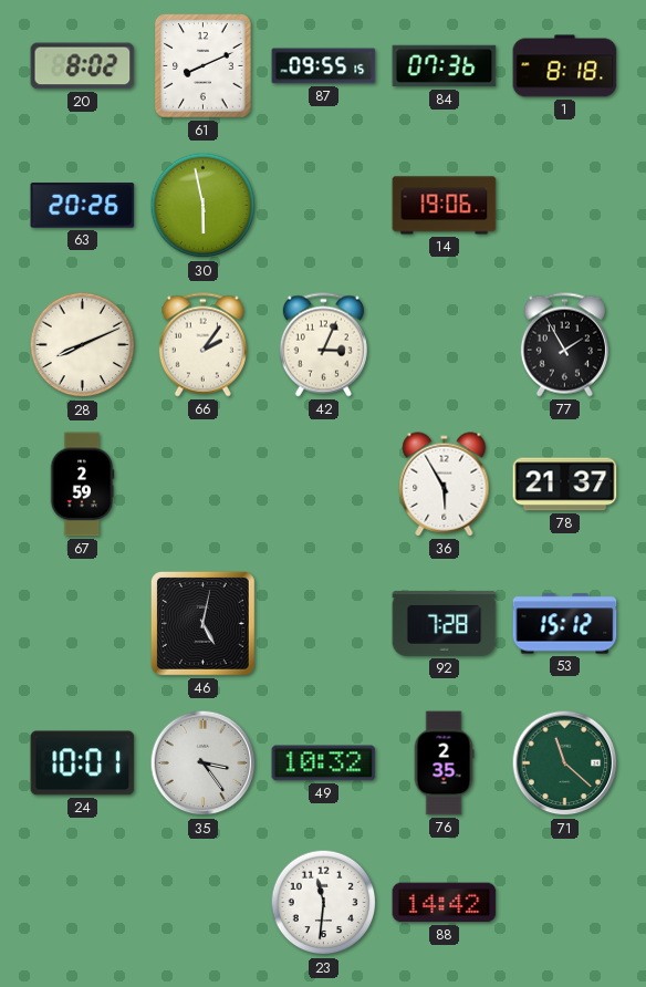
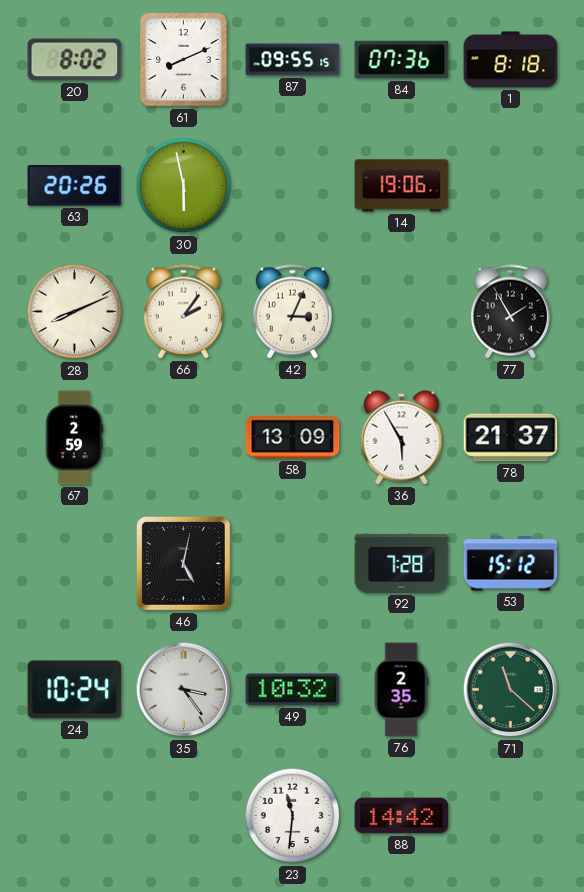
58: none -> 13:09 (293, 438)
24: 10:01 -> 10:24 (75, 690)
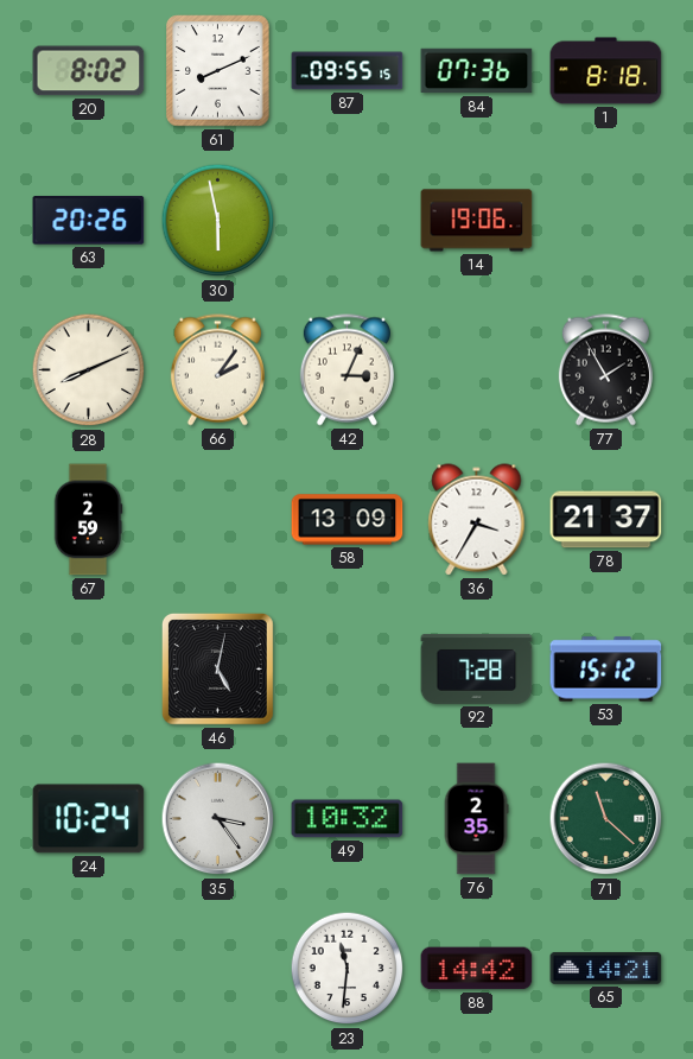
36: 5:55 -> 3:35 (477, 520)
65: none -> 14:21 (606, 968)
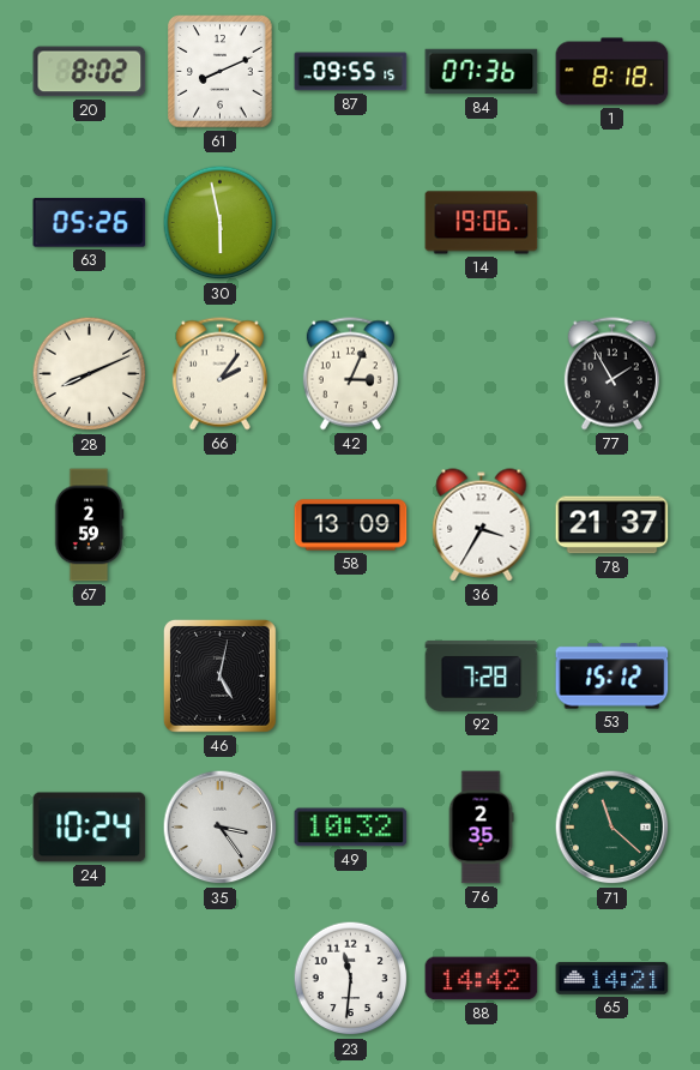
63: 20:26 -> 05:26 (90, 223)
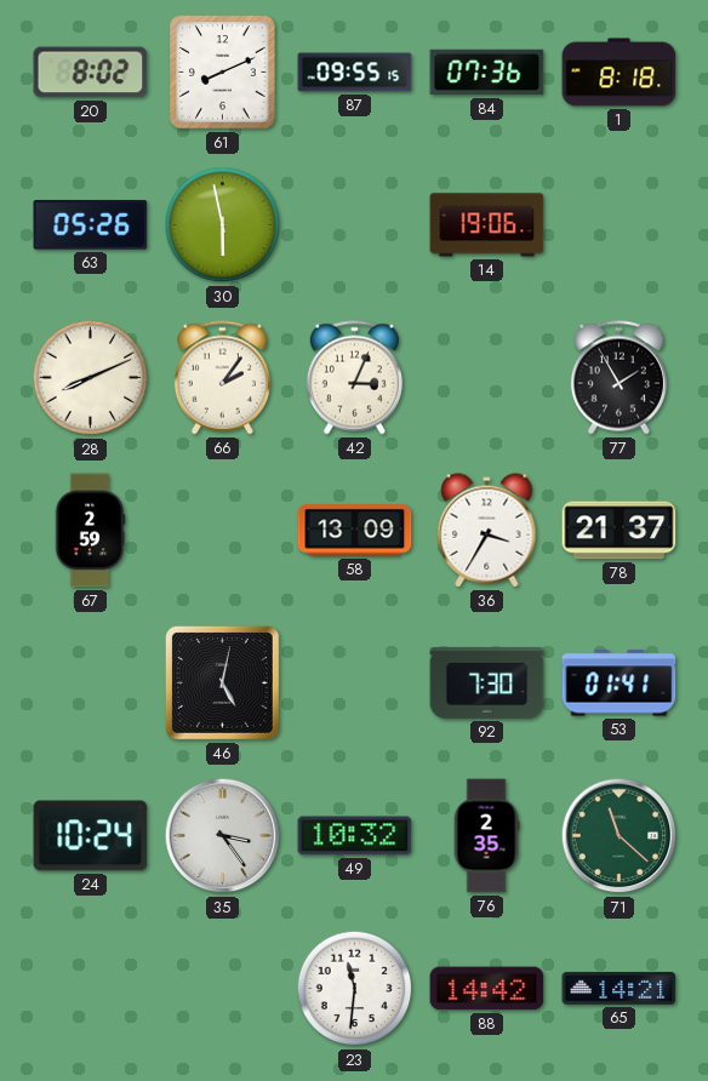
92: 7:28 -> 7:30 (487, 682)
53: 15:12 -> 01:41 (619, 684)
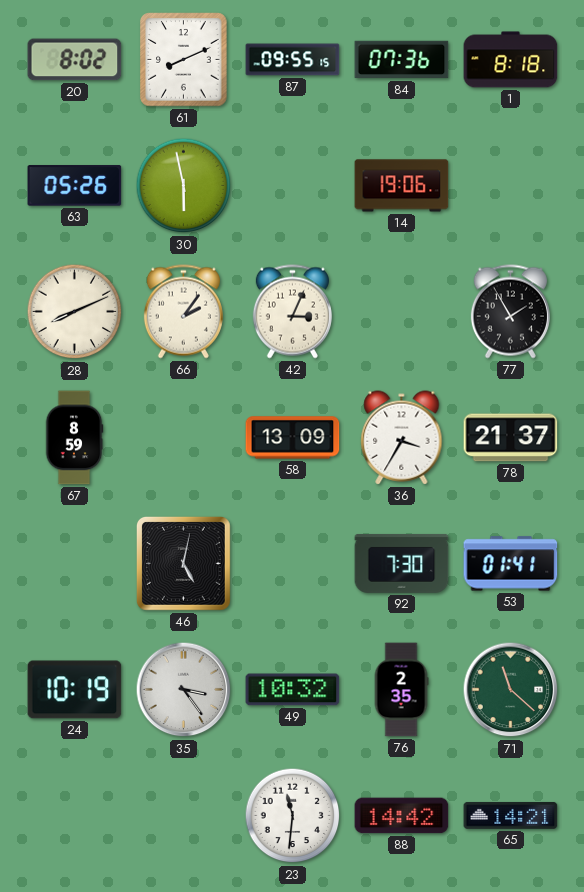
67: 2:59 -> 8:59 (74, 438)
24: 10:24 -> 10:19 (75, 690)
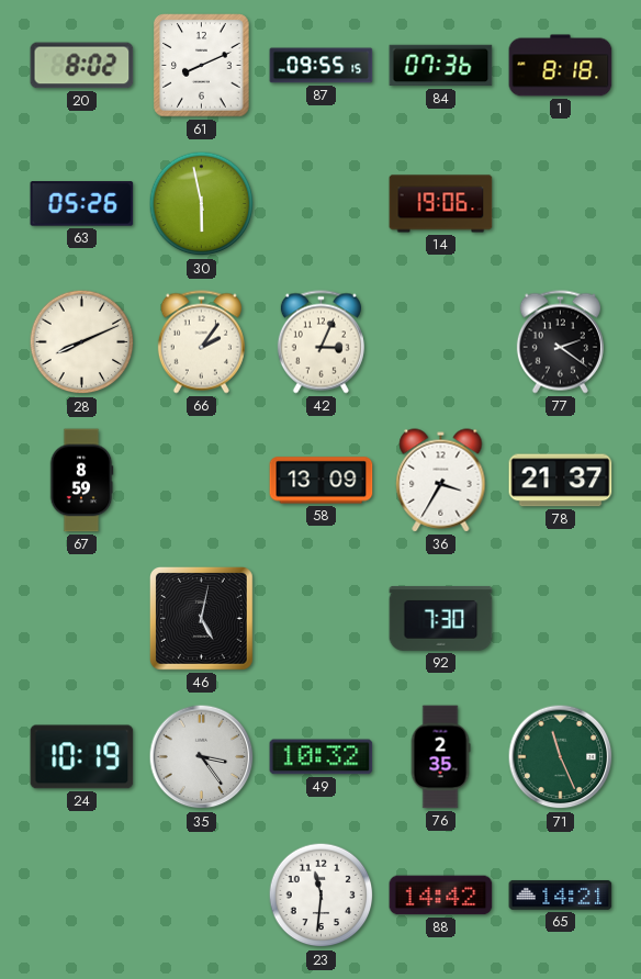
77: 1:55 -> 2:21 (560, 342)
53: 01:41 -> none (511, 564)
71: 11:22 -> 11:26 (561, 757)
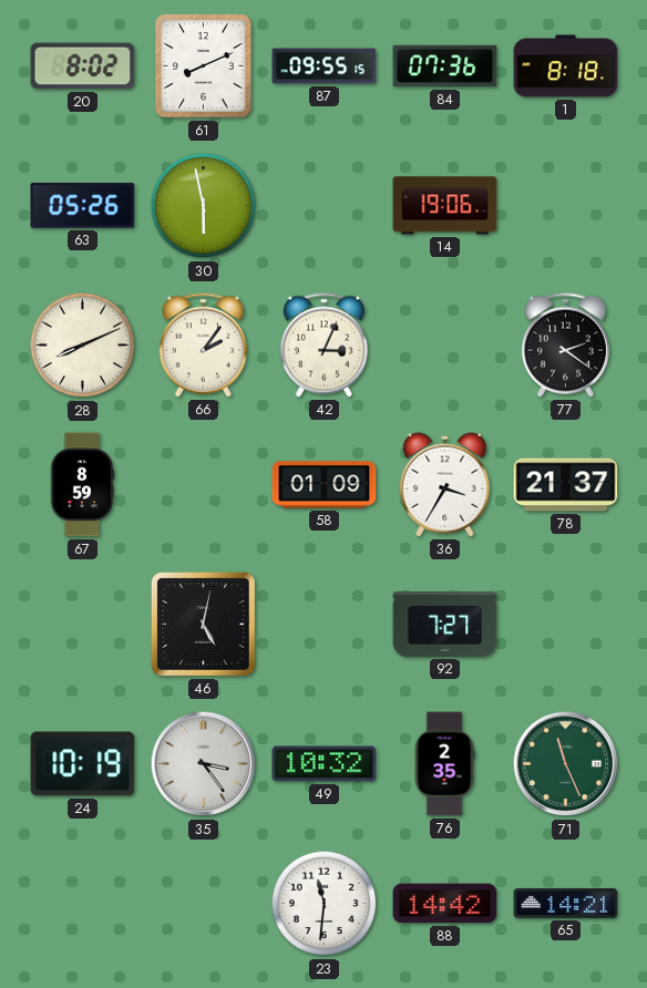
58: 13:09 -> 01:09 (325, 485)
92: 7:30 -> 7:27 (445, 624)
